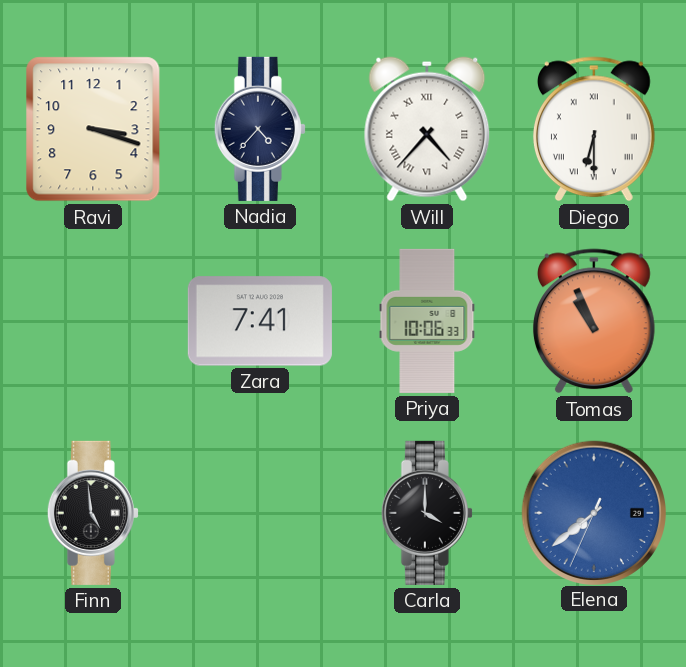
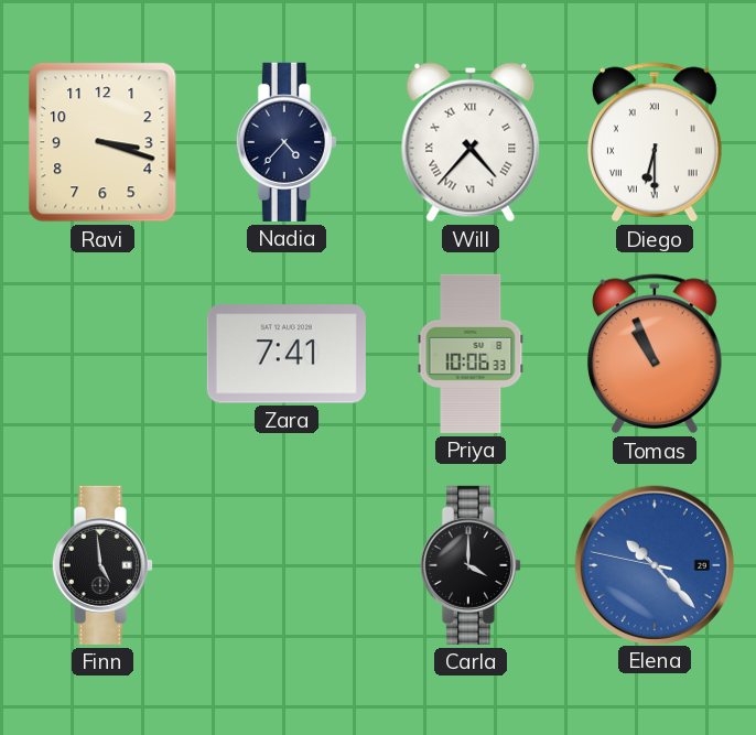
Elena: 7:38 -> 10:22 (654, 564)
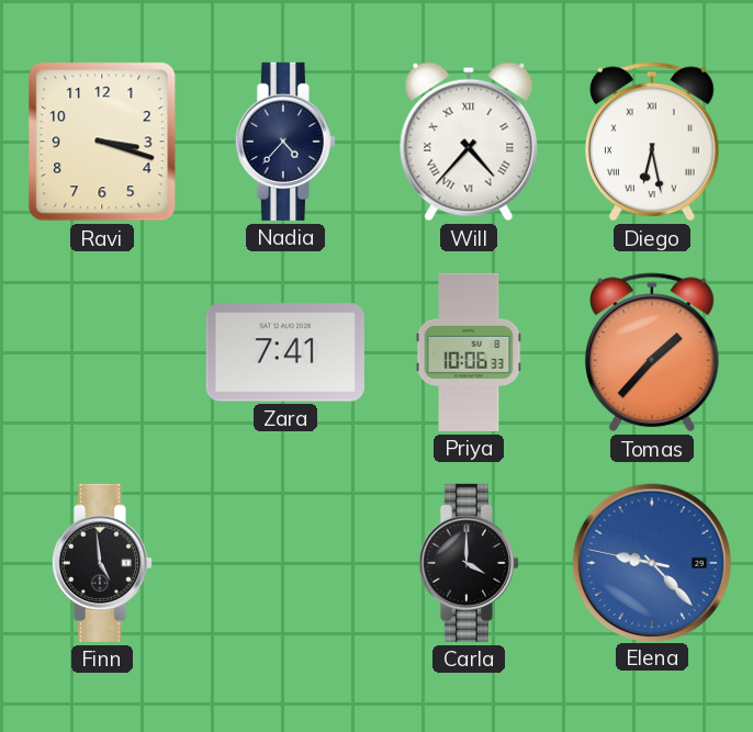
Diego: 6:30 -> 6:28 (652, 142)
Tomas: 10:56 -> 1:37 (652, 352)
Elena: 10:22 -> 9:22 (651, 562)
